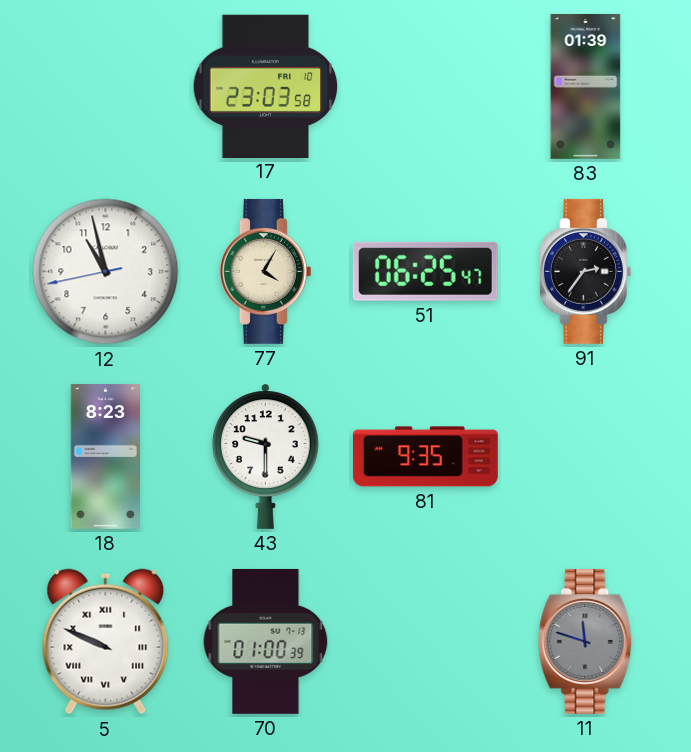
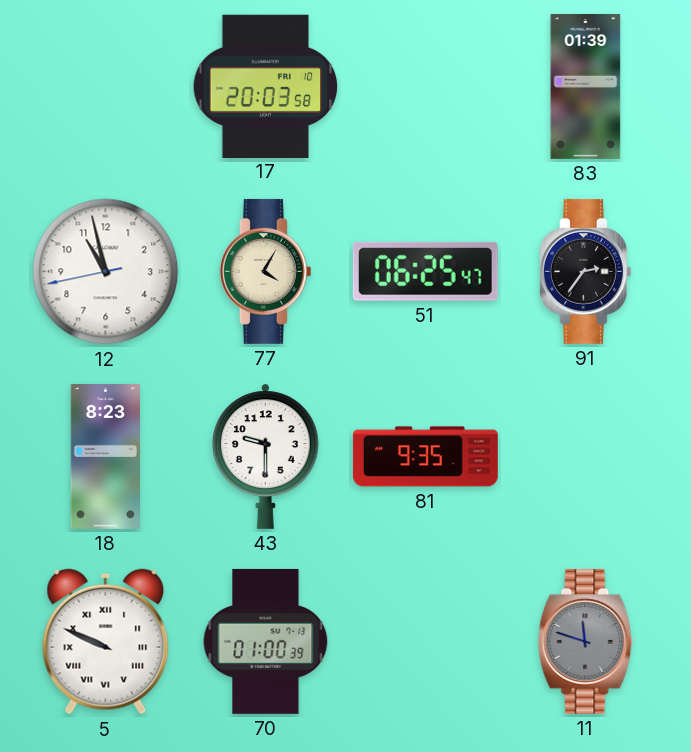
17: 23:03 -> 20:03 (266, 86)
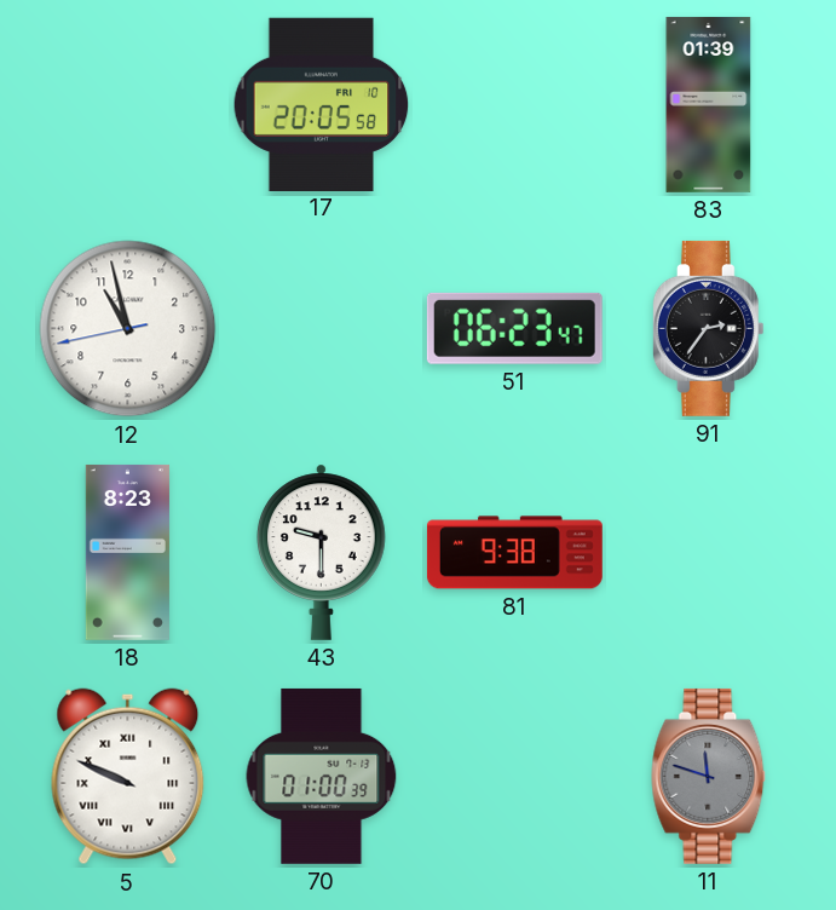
17: 20:03 -> 20:05 (322, 104)
77: 4:05 -> none (265, 271)
51: 06:25 -> 06:23 (514, 328)
81: 9:35 -> 9:38 (514, 553)
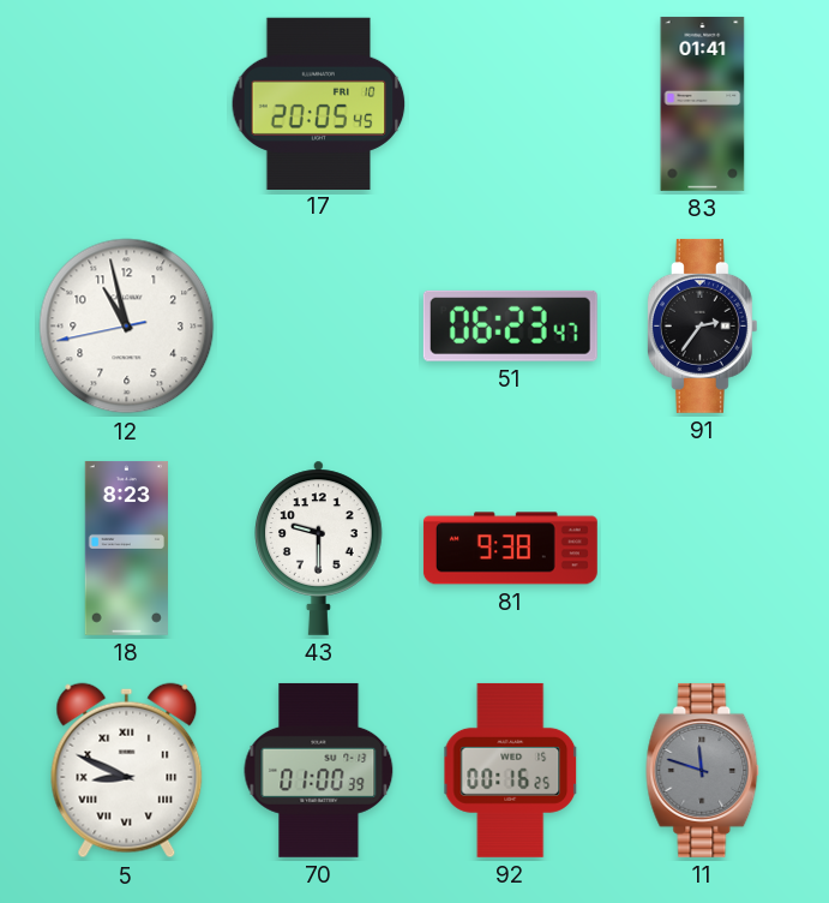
17: 20:05:58 -> 20:05:45 (319, 103)
83: 01:39 -> 01:41 (703, 103)
5: 9:49 -> 8:49 (127, 771)
92: none -> 00:16 (511, 770)
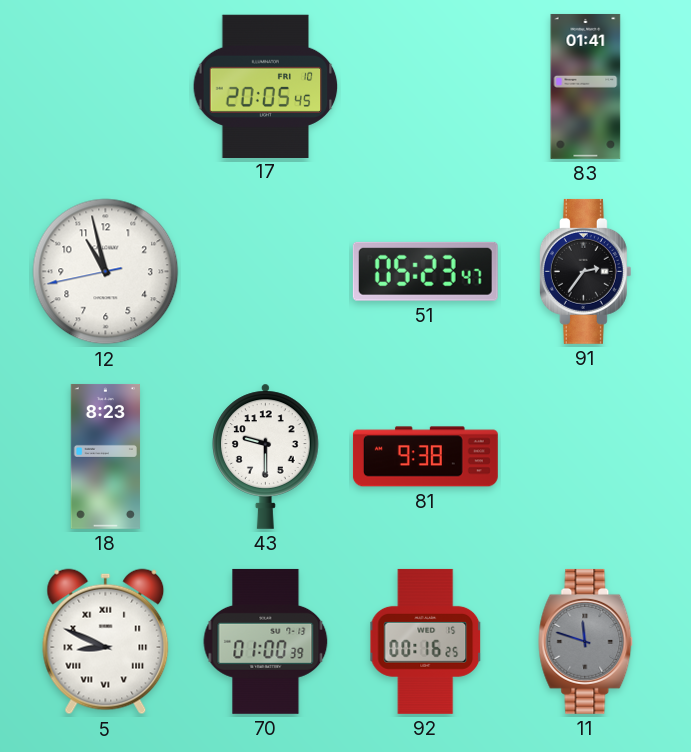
51: 06:23 -> 05:23 (425, 271)
